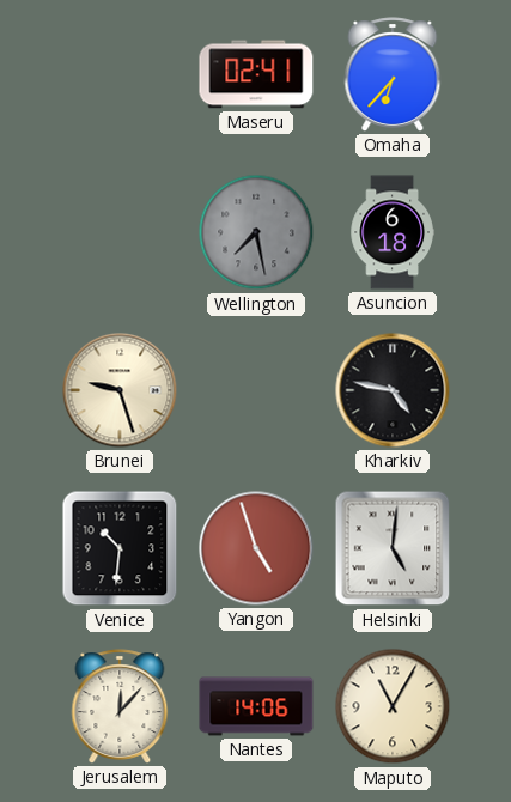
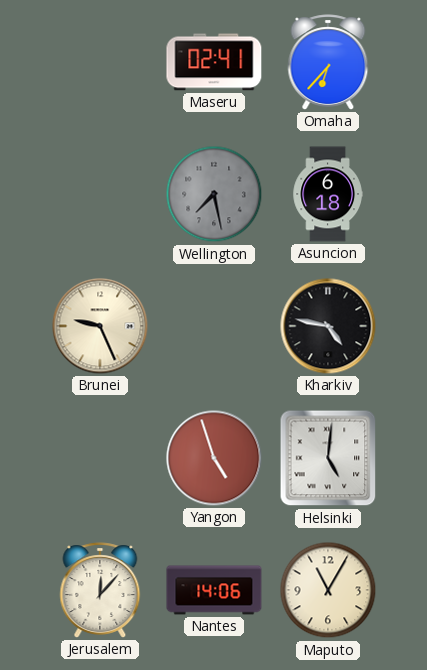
Brunei: 9:27 -> 9:26 (100, 326)
Venice: 10:31 -> none (120, 548)
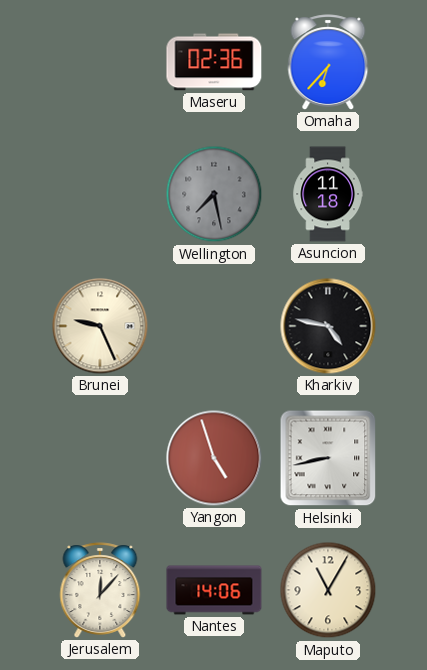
Maseru: 02:41 -> 02:36 (214, 62)
Asuncion: 6:18 -> 11:18 (328, 194)
Helsinki: 5:01 -> 8:43 (328, 458)
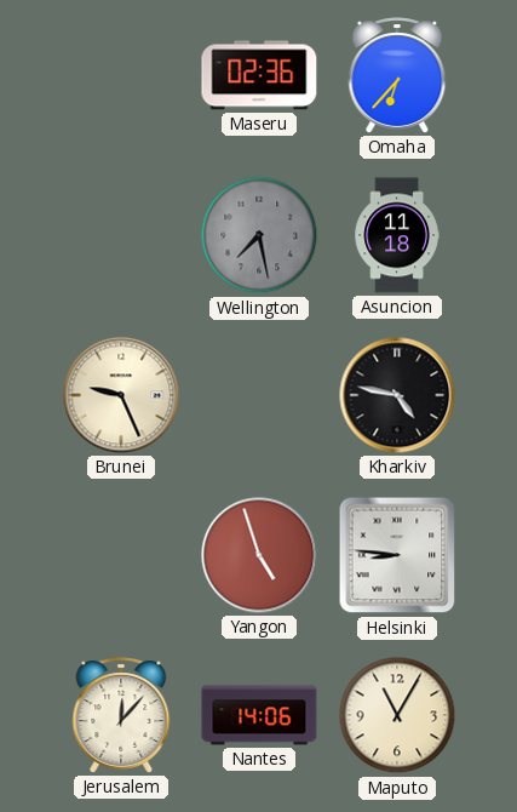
Helsinki: 8:43 -> 8:46 (397, 555)
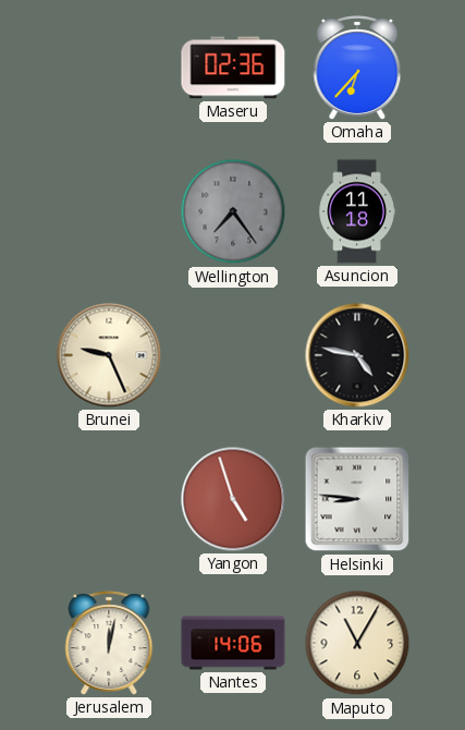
Wellington: 7:28 -> 7:24 (233, 211)
Jerusalem: 12:07 -> 12:02 (109, 643)
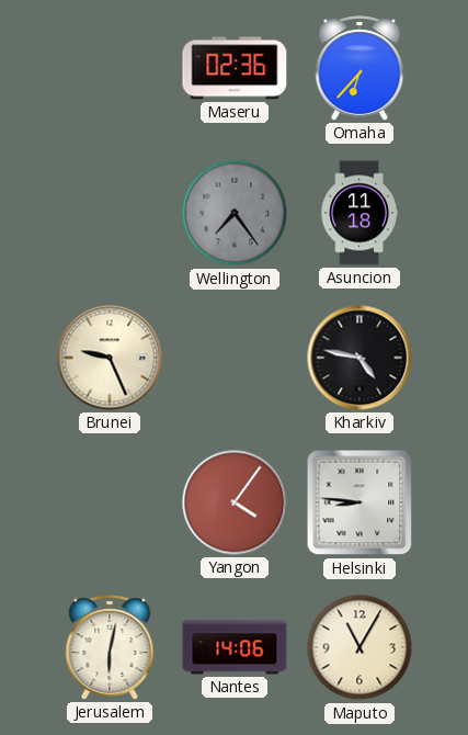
Yangon: 4:57 -> 4:06 (235, 502)
Jerusalem: 12:02 -> 6:02 (110, 647)
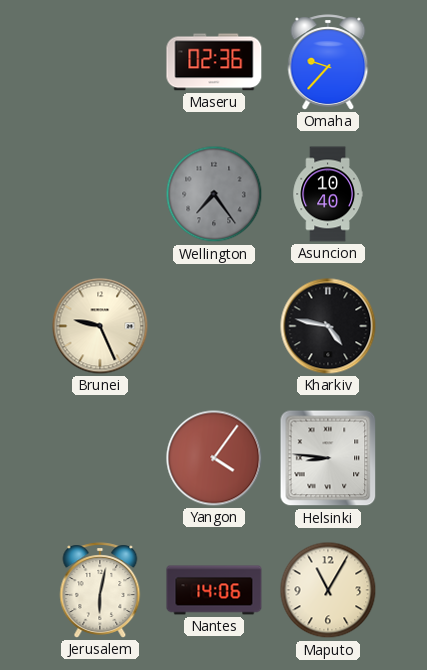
Omaha: 6:37 -> 9:37 (328, 62)
Asuncion: 11:18 -> 10:40 (328, 194)
